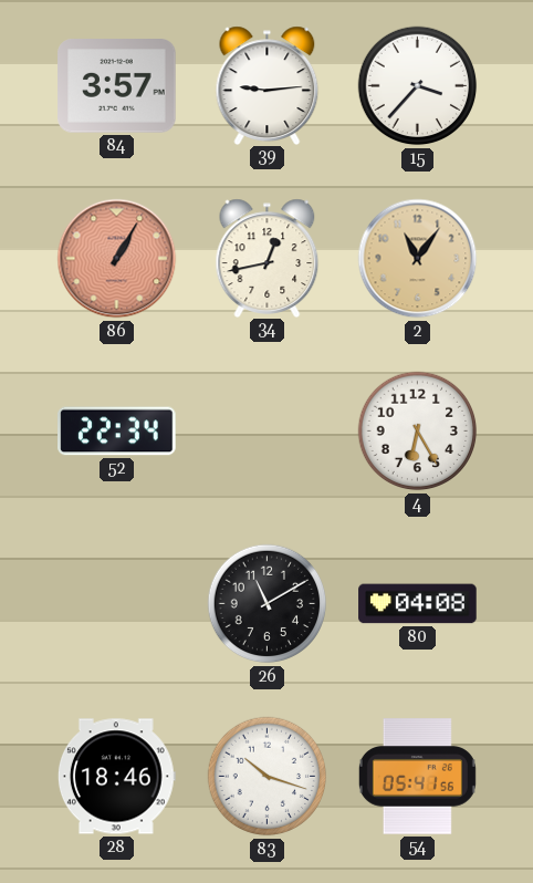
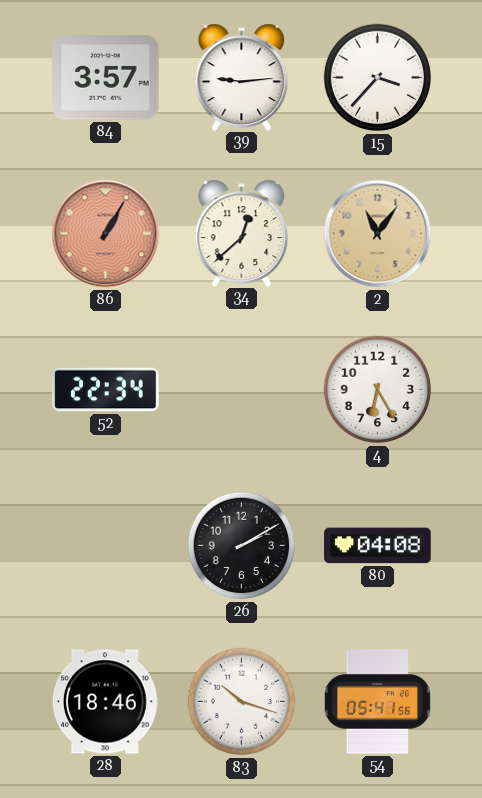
34: 12:43 -> 12:38 (242, 233)
26: 11:10 -> 2:10 (242, 546)
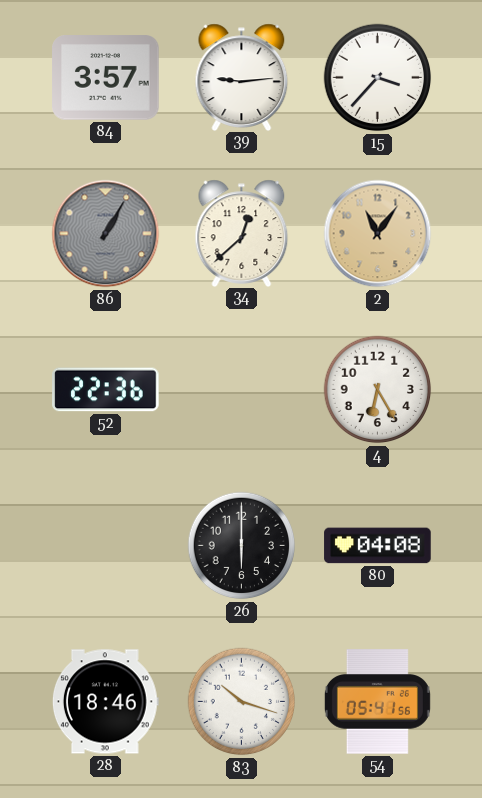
86 dial: salmon -> grey (106, 234)
52: 22:34 -> 22:36 (106, 390)
26: 2:10 -> 6:00 (242, 546)
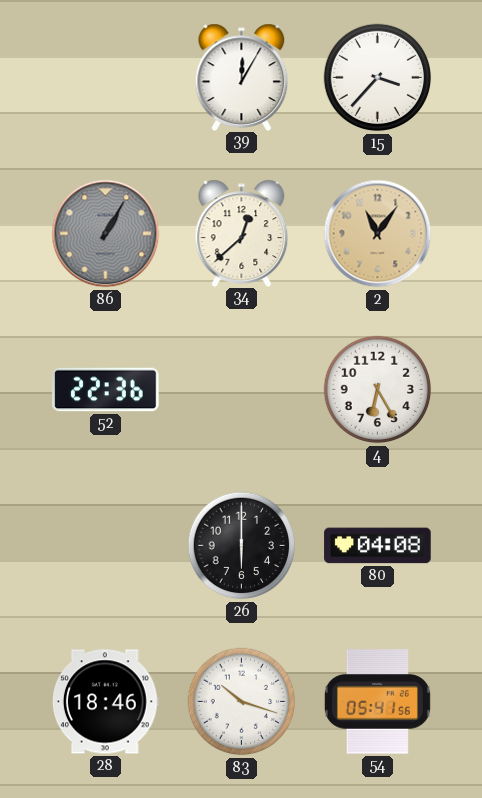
84: 3:57 -> none (106, 78)
39: 9:14 -> 12:05 (242, 77)
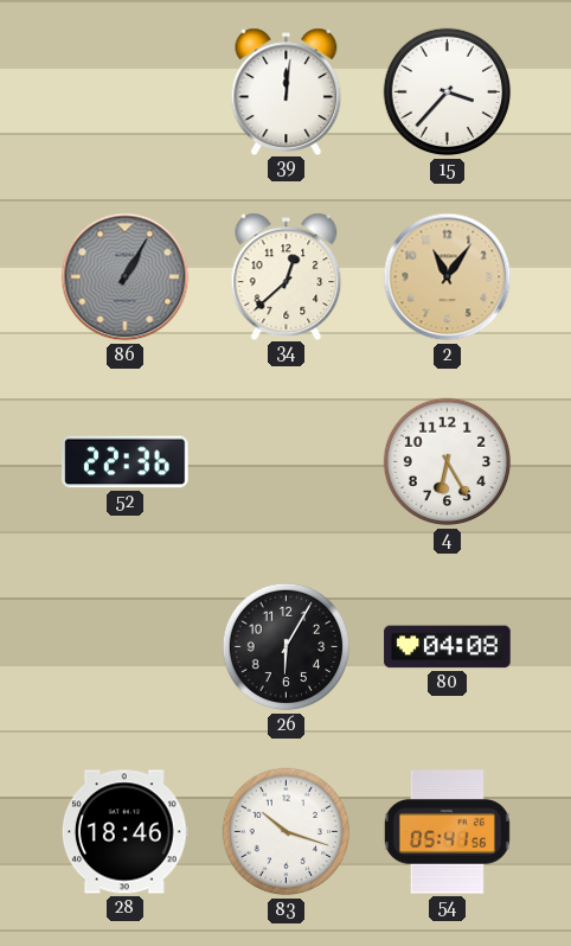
39: 12:05 -> 12:01 (287, 91)
26: 6:00 -> 6:05 (287, 647)
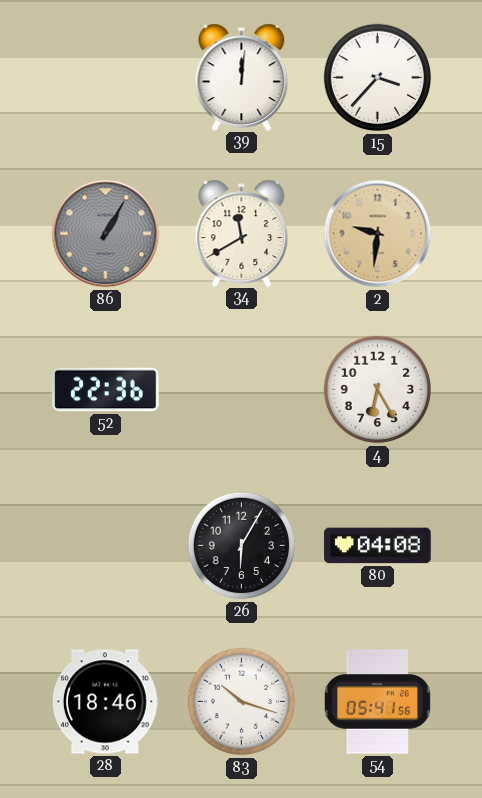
34: 12:38 -> 11:40 (242, 233)
2: 11:06 -> 9:31 (378, 234)
